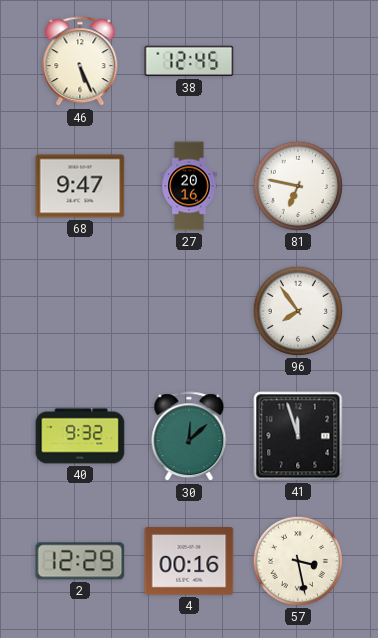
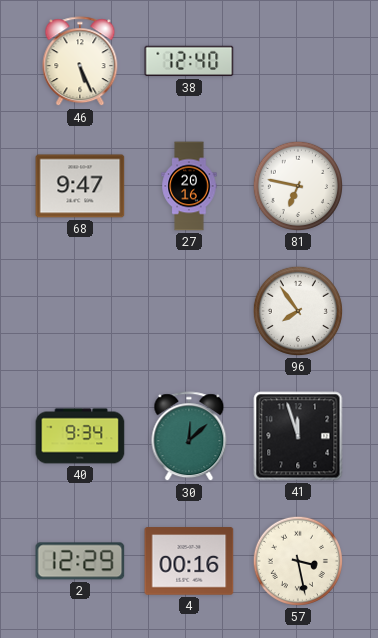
38: 12:45 -> 12:40 (189, 61)
40: 9:32 -> 9:34 (80, 436)
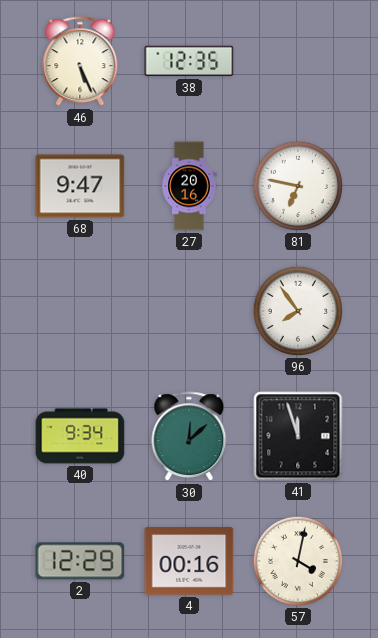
38: 12:40 -> 12:35 (189, 61)
57: 3:28 -> 4:02 (298, 561)
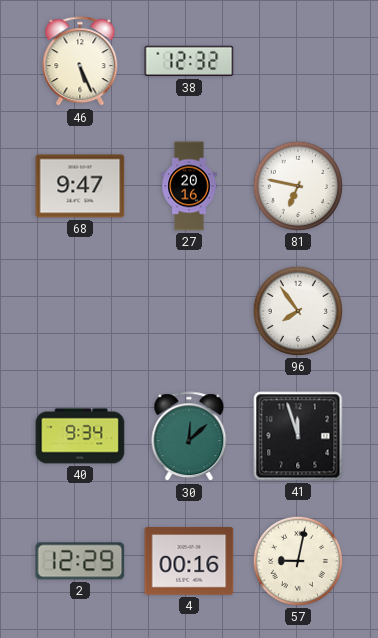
38: 12:35 -> 12:32 (189, 61)
57: 4:02 -> 9:02 (298, 561)
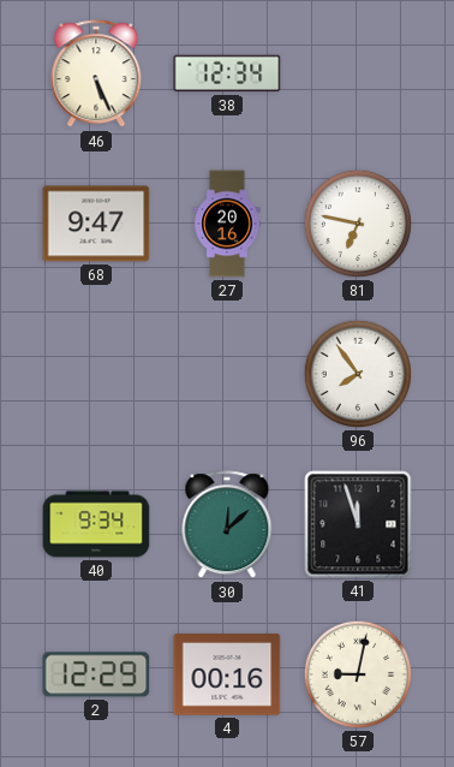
38: 12:32 -> 12:34 (227, 73)
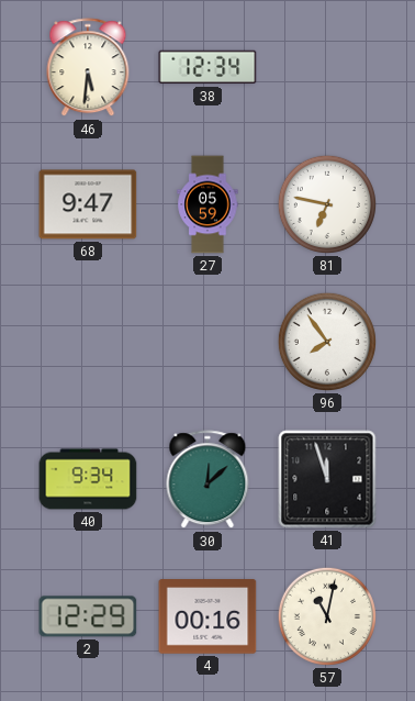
46: 5:26 -> 5:31 (88, 68)
27: 20:16 -> 05:59 (207, 204)
57: 9:02 -> 11:02 (327, 616)
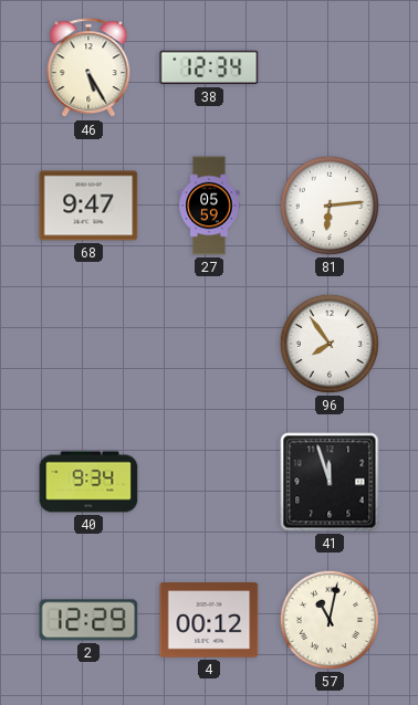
46: 5:31 -> 5:25 (88, 69)
81: 6:47 -> 6:14 (330, 206)
30: 12:08 -> none (207, 480)
4: 00:16 -> 00:12 (209, 620)
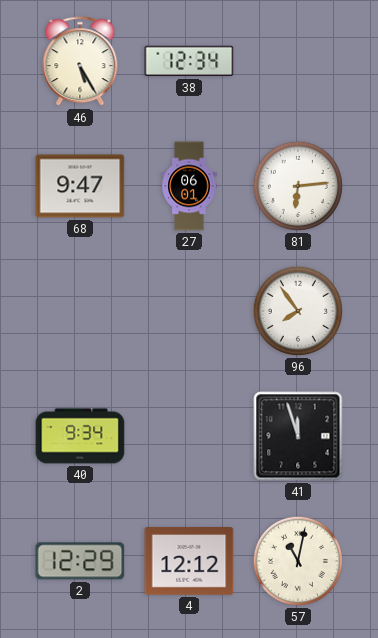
27: 05:59 -> 06:01 (189, 186)
4: 00:12 -> 12:12 (189, 561)
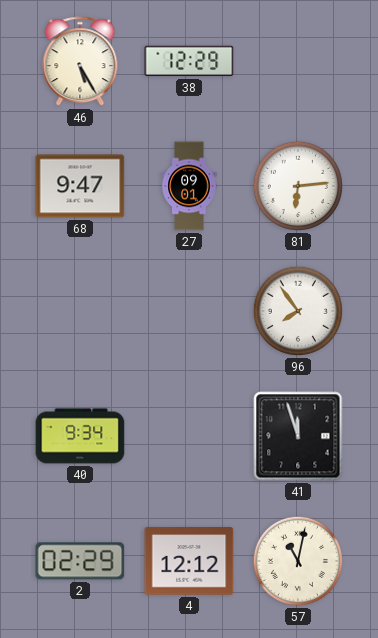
38: 12:34 -> 12:29 (189, 61)
27: 06:01 -> 09:01 (189, 186)
2: 12:29 -> 02:29 (80, 561)
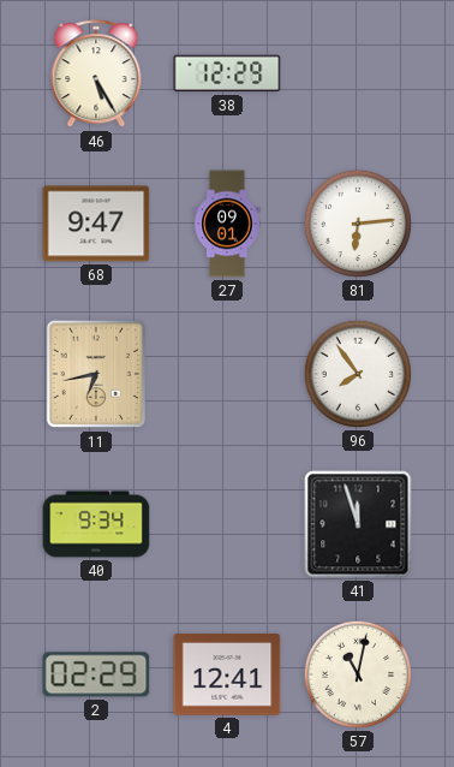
11: none -> 6:43 (95, 374)
4: 12:12 -> 12:41 (227, 674)
